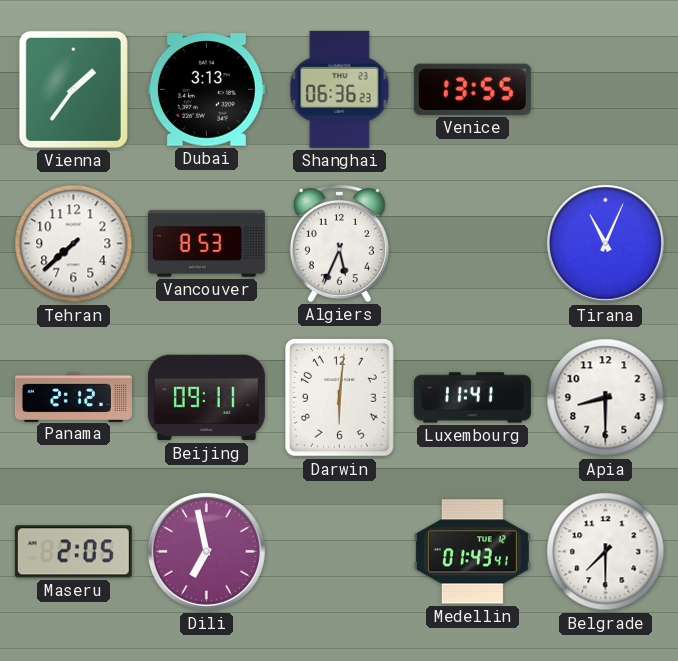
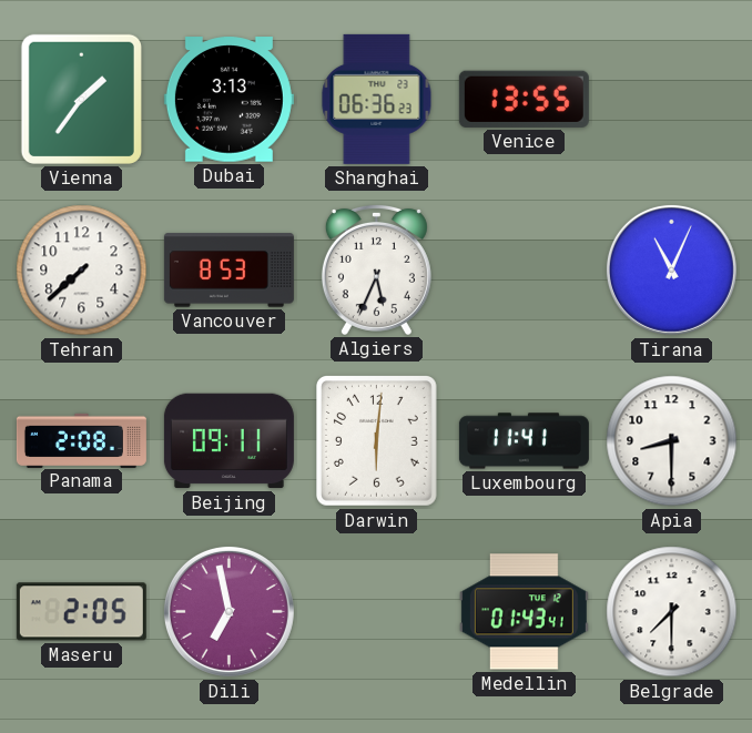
Panama: 2:12 -> 2:08 (81, 440)
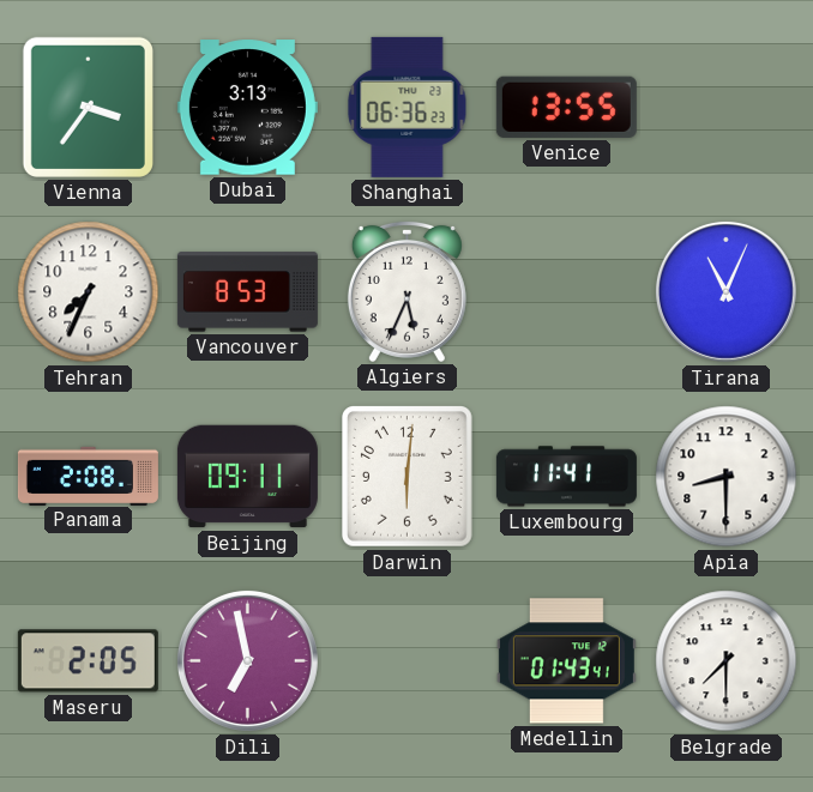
Vienna: 1:36 -> 3:36 (88, 107)
Tehran: 7:38 -> 7:34 (89, 292)
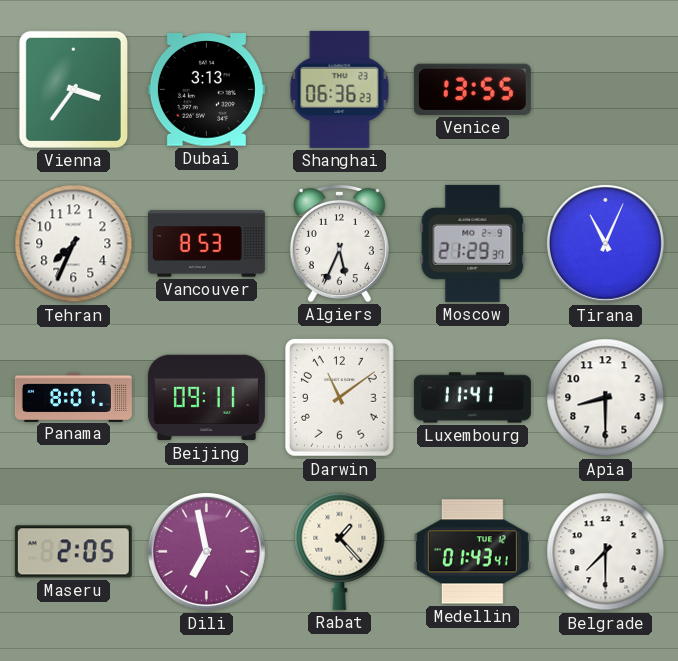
Moscow: none -> 21:29 (473, 243)
Panama: 2:08 -> 8:01 (73, 397)
Darwin: 6:01 -> 11:09 (340, 398)
Rabat: none -> 1:23 (340, 551)
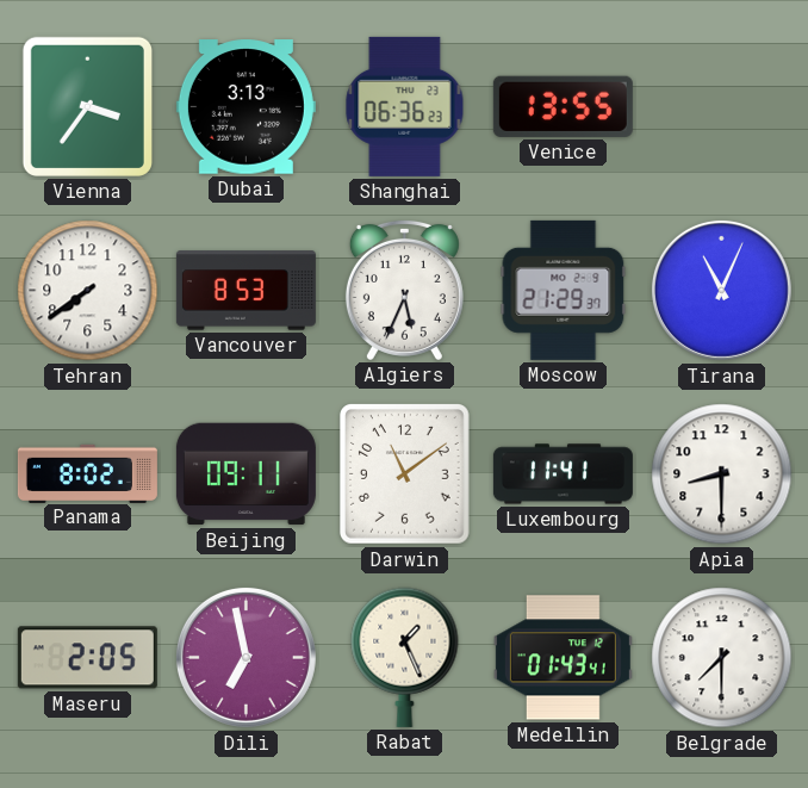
Tehran: 7:34 -> 7:39 (88, 291)
Panama: 8:01 -> 8:02 (87, 473)
Rabat: 1:23 -> 1:26 (405, 657)
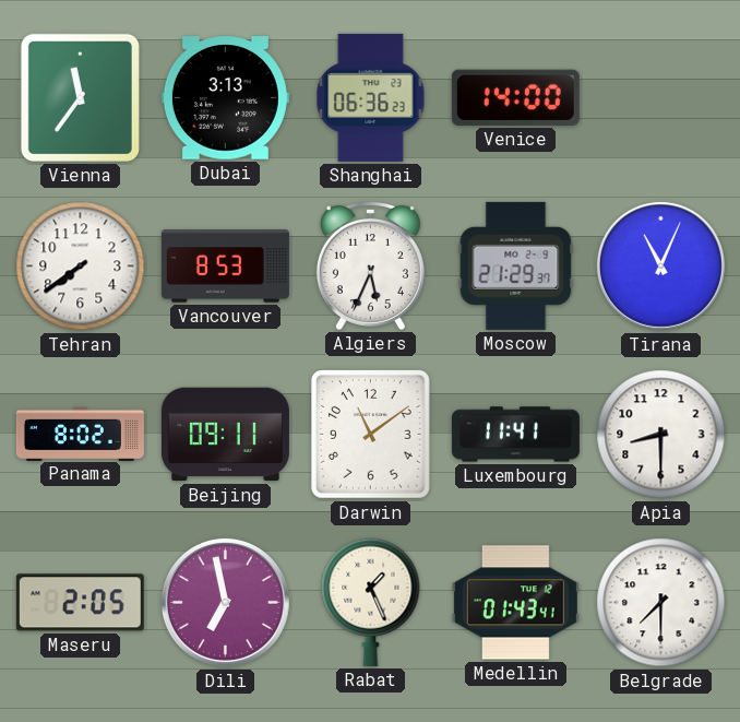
Vienna: 3:36 -> 11:36 (80, 97)
Venice: 13:55 -> 14:00 (515, 97)
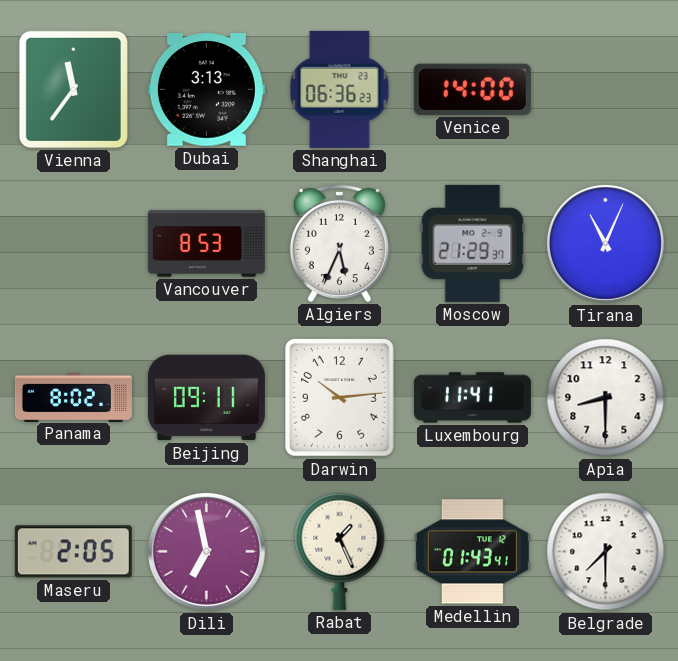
Tehran: 7:39 -> none (81, 267)
Darwin: 11:09 -> 10:14 (340, 398)
